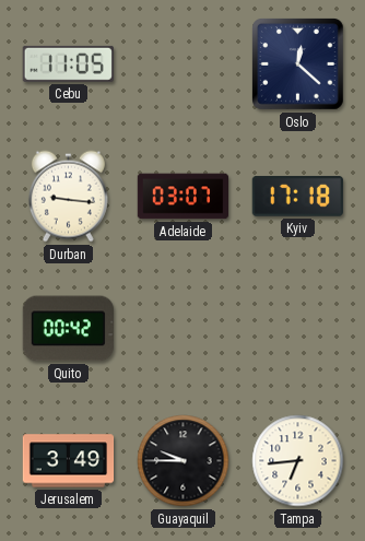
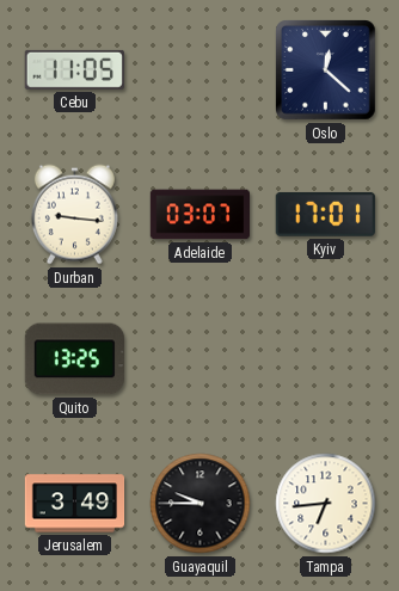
Kyiv: 17:18 -> 17:01 (325, 214)
Quito: 00:42 -> 13:25 (74, 359)
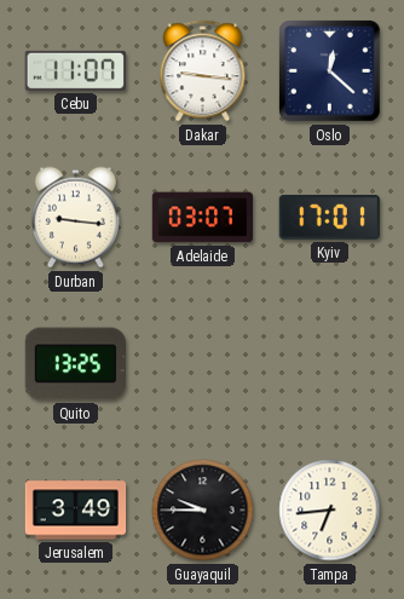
Cebu: 11:05 -> 11:07 (75, 70)
Dakar: none -> 9:16 (203, 71)
